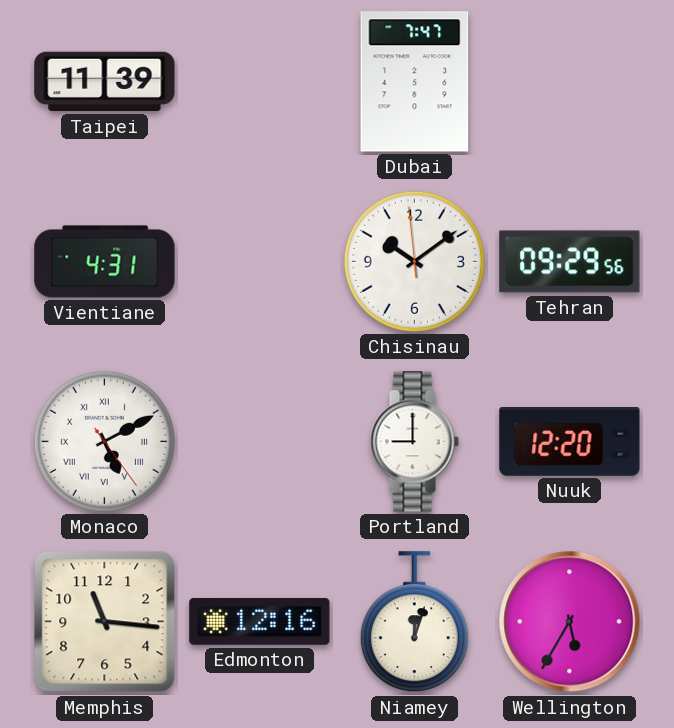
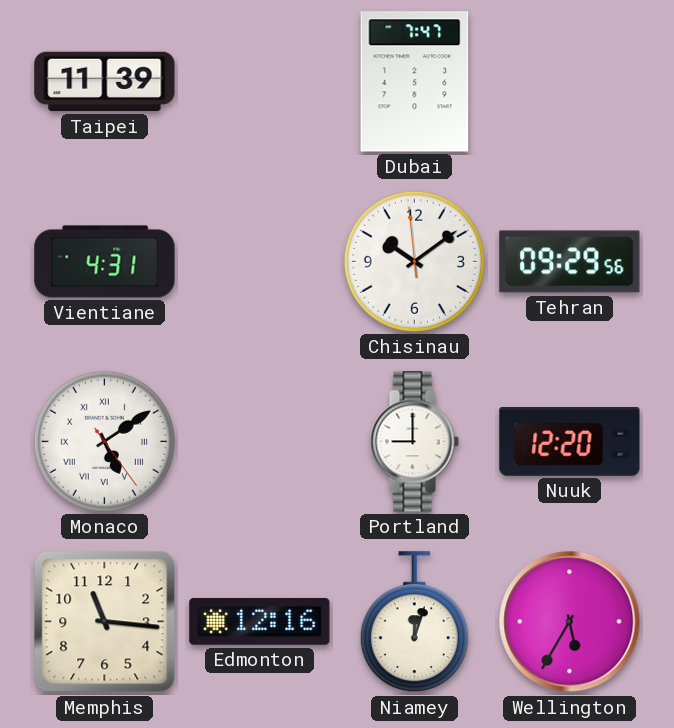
Monaco: 5:10 -> 5:09 (104, 441)
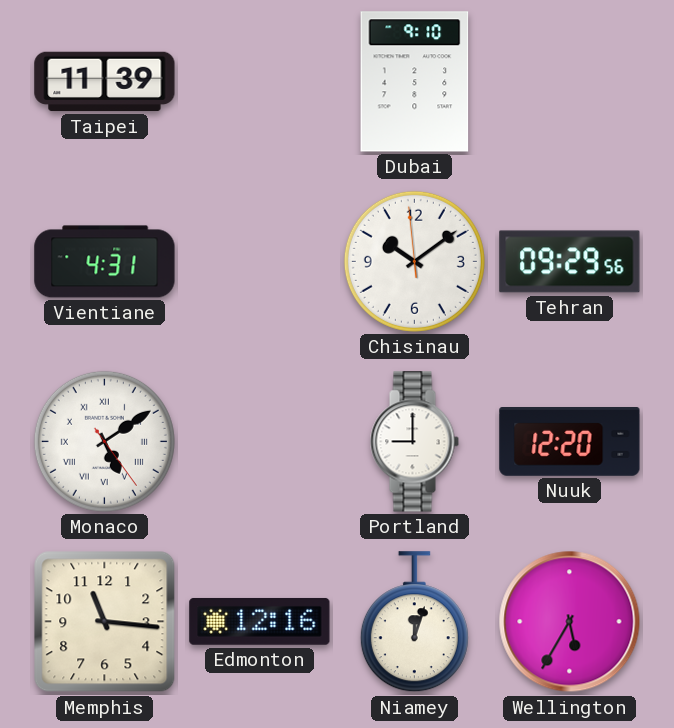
Dubai: 7:47 -> 9:10 (415, 82)
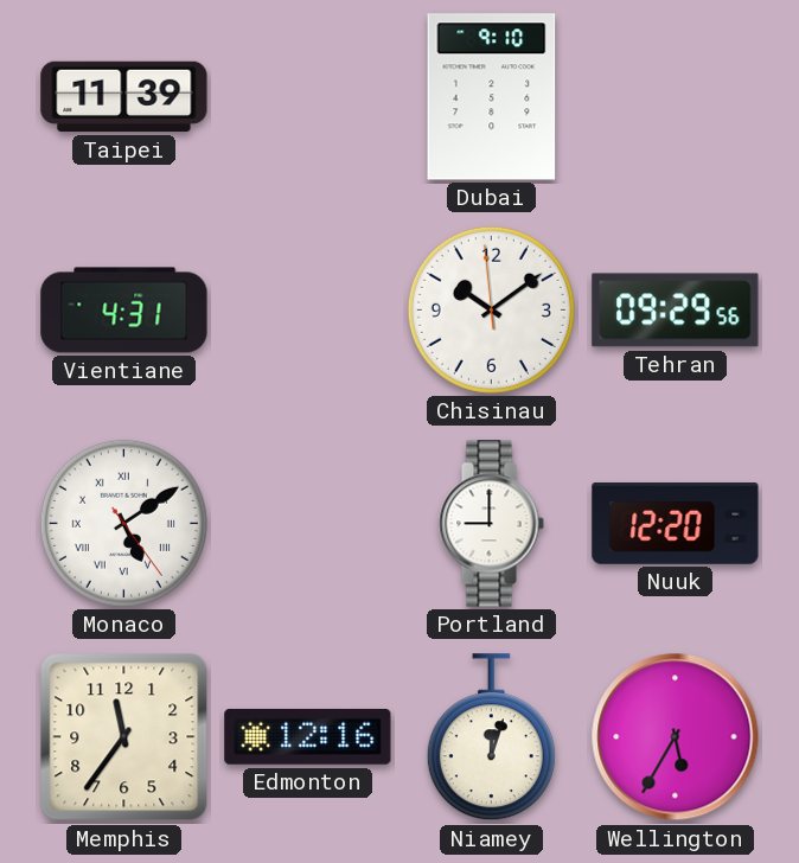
Memphis: 11:16 -> 11:36 (124, 737)
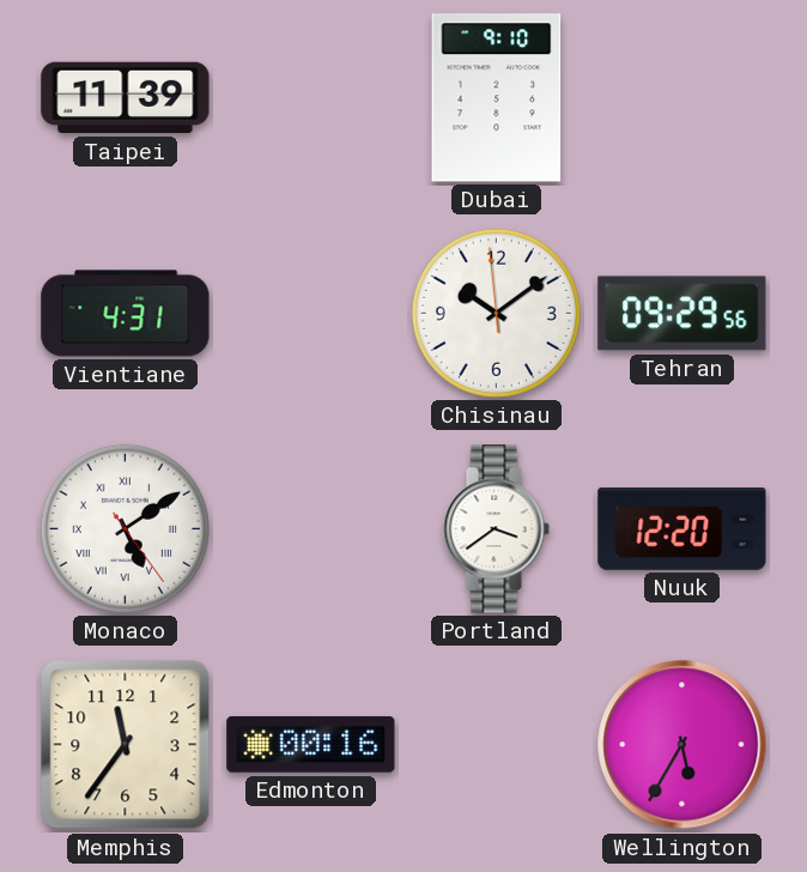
Portland: 9:00 -> 3:39 (496, 529)
Edmonton: 12:16 -> 00:16 (311, 744)
Niamey: 12:03 -> none (491, 737)
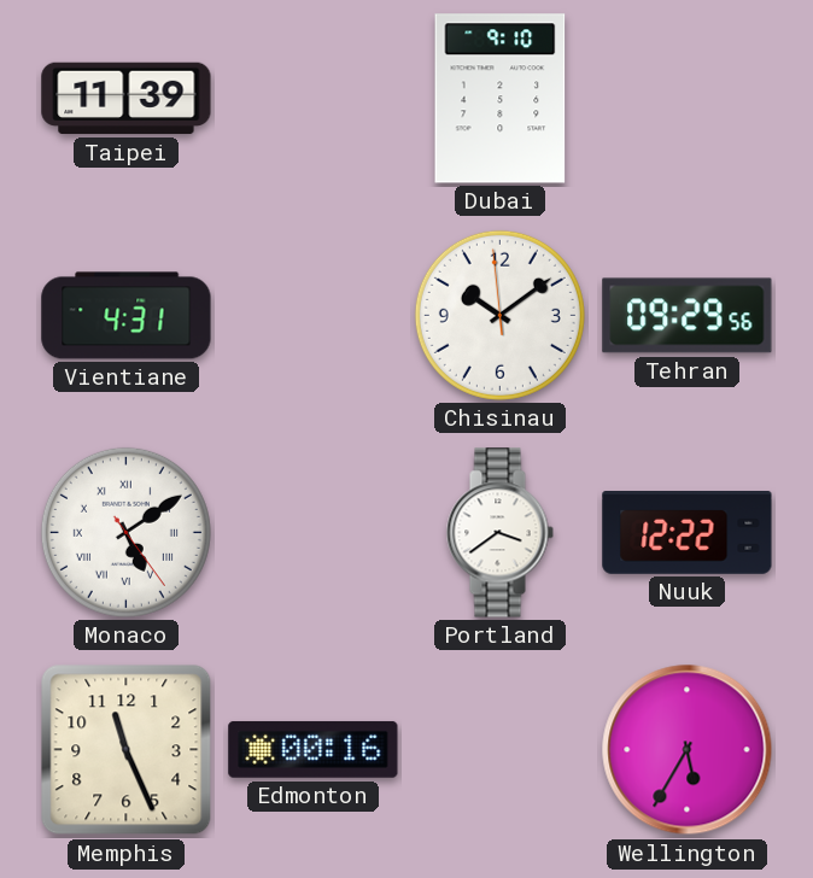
Nuuk: 12:20 -> 12:22 (688, 533)
Memphis: 11:36 -> 11:26 (127, 750)
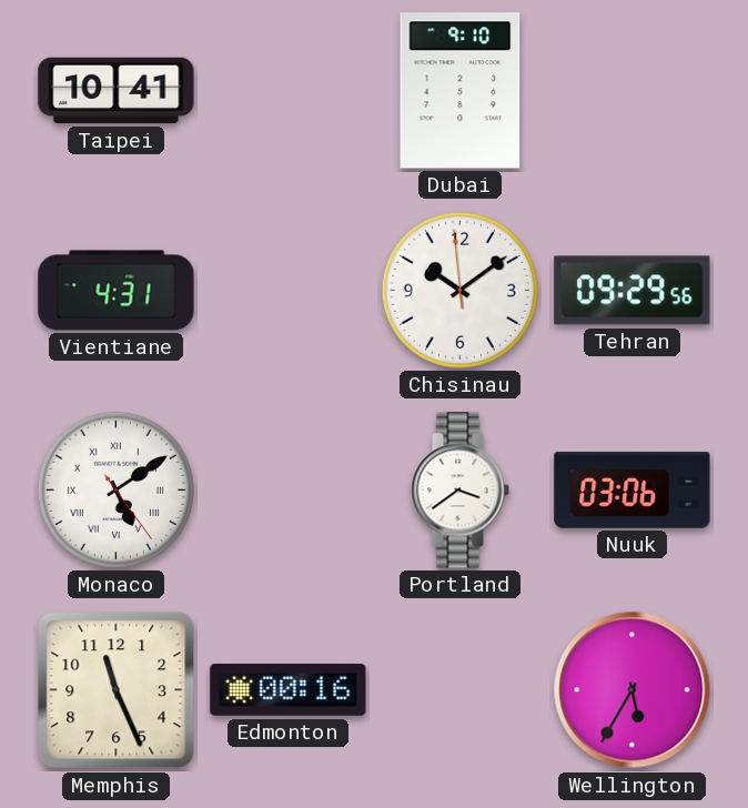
Taipei: 11:39 -> 10:41 (117, 91)
Nuuk: 12:22 -> 03:06 (633, 491)
